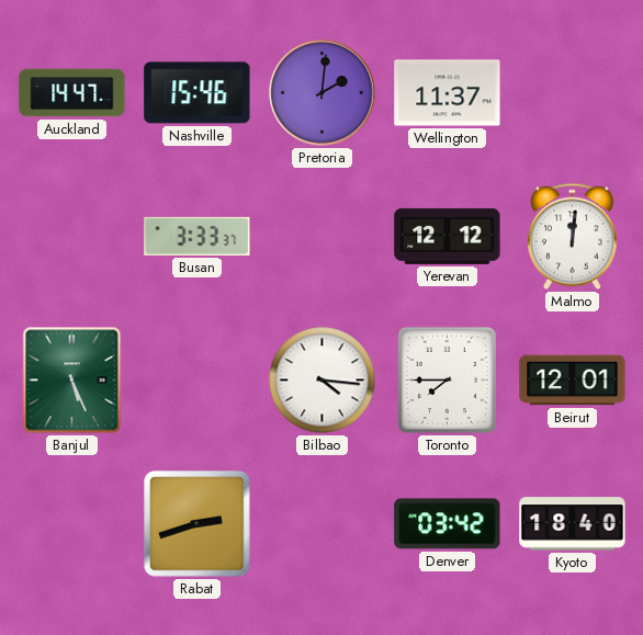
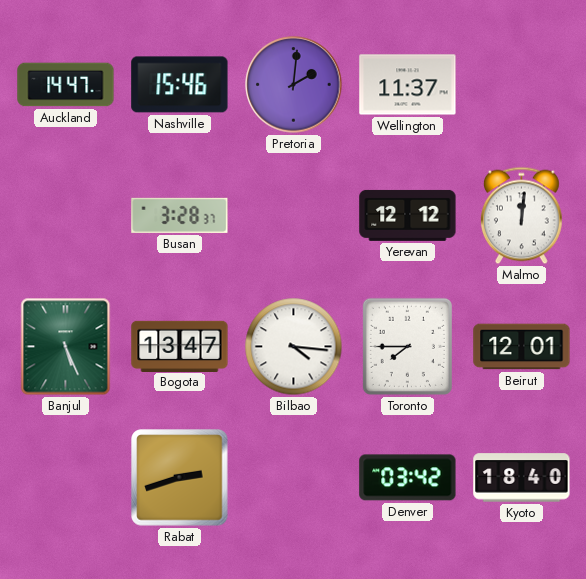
Busan: 3:33 -> 3:28 (180, 215)
Bogota: none -> 13:47 (180, 346)
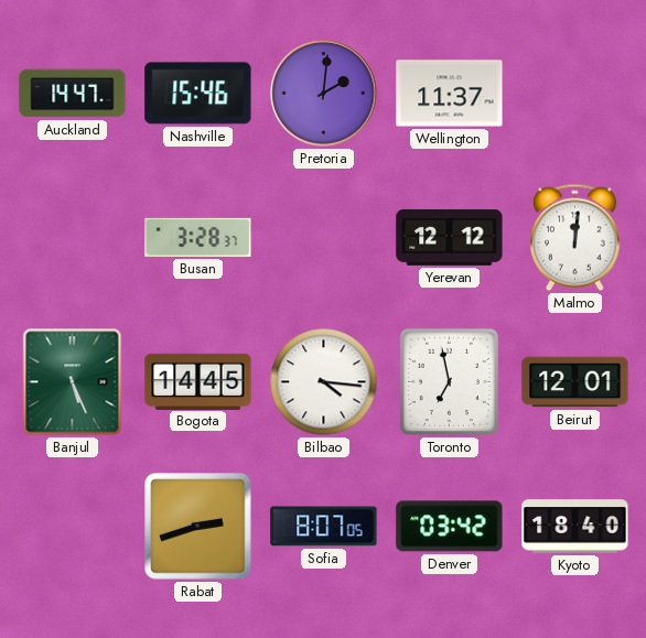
Bogota: 13:47 -> 14:45 (198, 381)
Toronto: 7:45 -> 6:58 (449, 381)
Sofia: none -> 8:07 (324, 527)
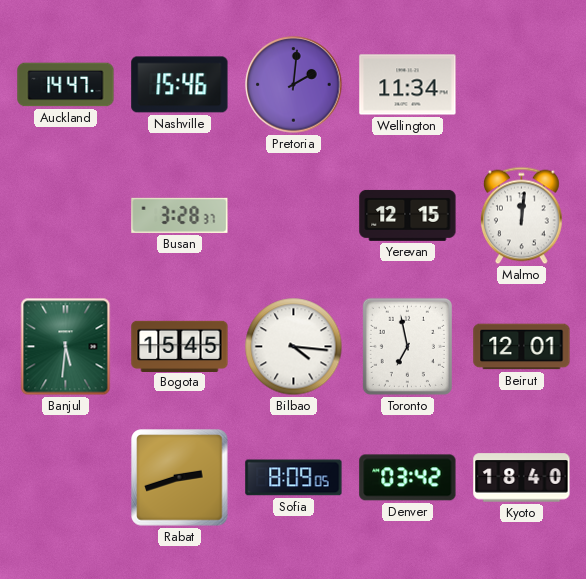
Wellington: 11:37 -> 11:34 (408, 85)
Yerevan: 12:12 -> 12:15 (408, 215)
Banjul: 5:26 -> 5:31 (66, 347)
Bogota: 14:45 -> 15:45 (180, 346)
Sofia: 8:07 -> 8:09 (294, 478)
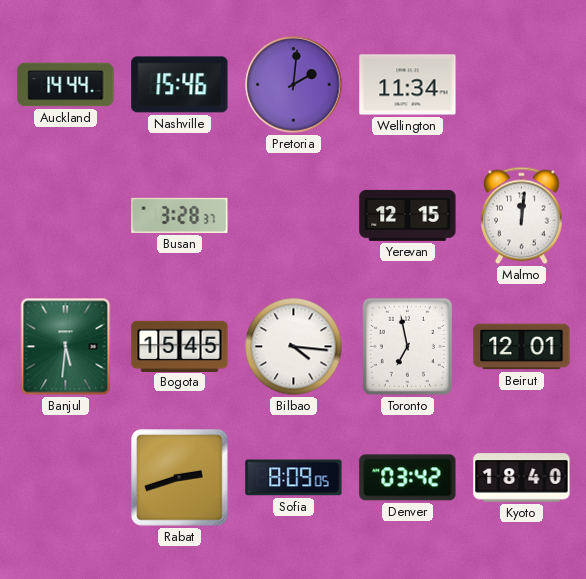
Auckland: 14:47 -> 14:44 (66, 85)
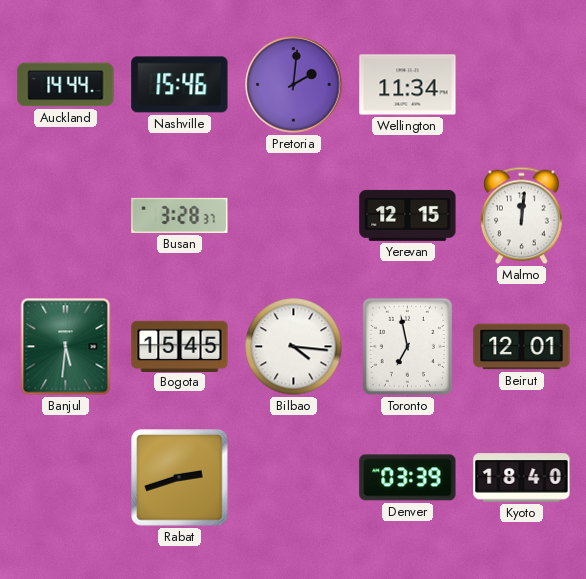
Sofia: 8:09 -> none (294, 478)
Denver: 03:42 -> 03:39 (408, 478)
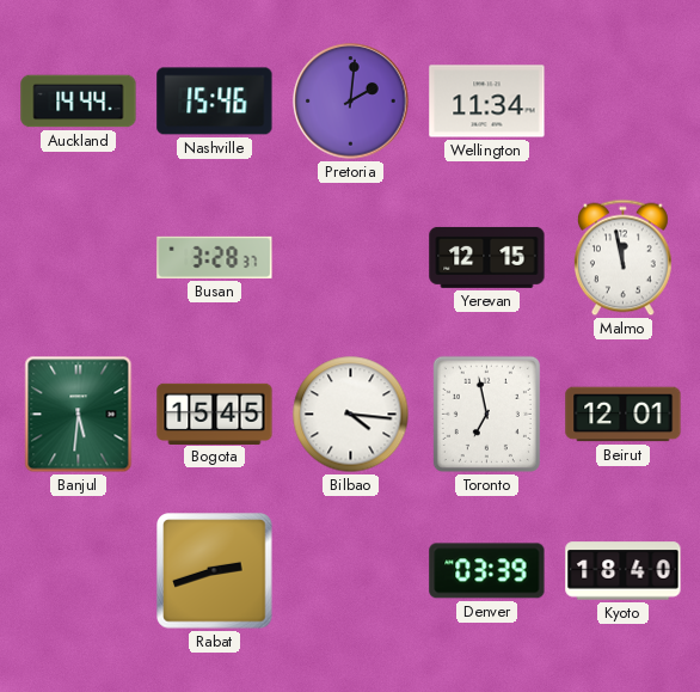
Malmo: 12:01 -> 11:58 (622, 258)
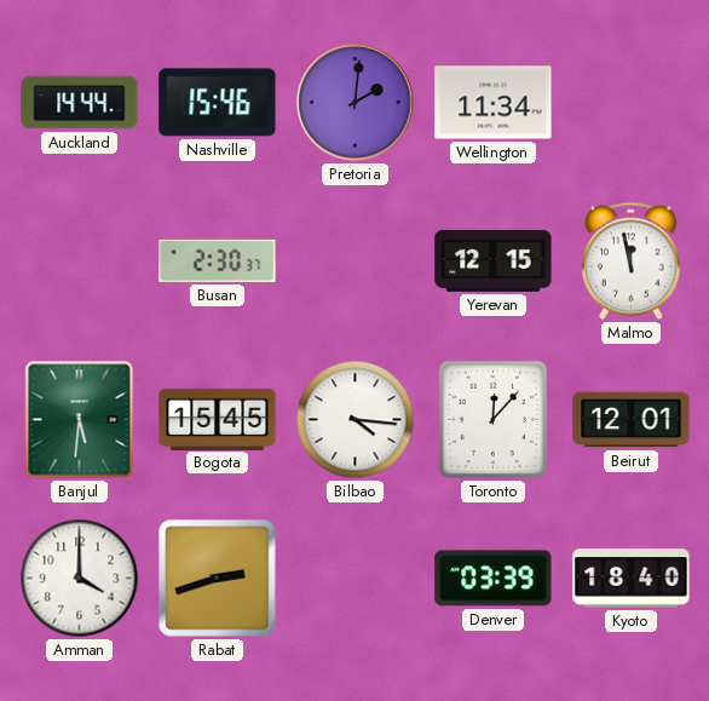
Busan: 3:28 -> 2:30 (218, 260)
Toronto: 6:58 -> 12:07 (492, 419)
Amman: none -> 4:00 (80, 579)
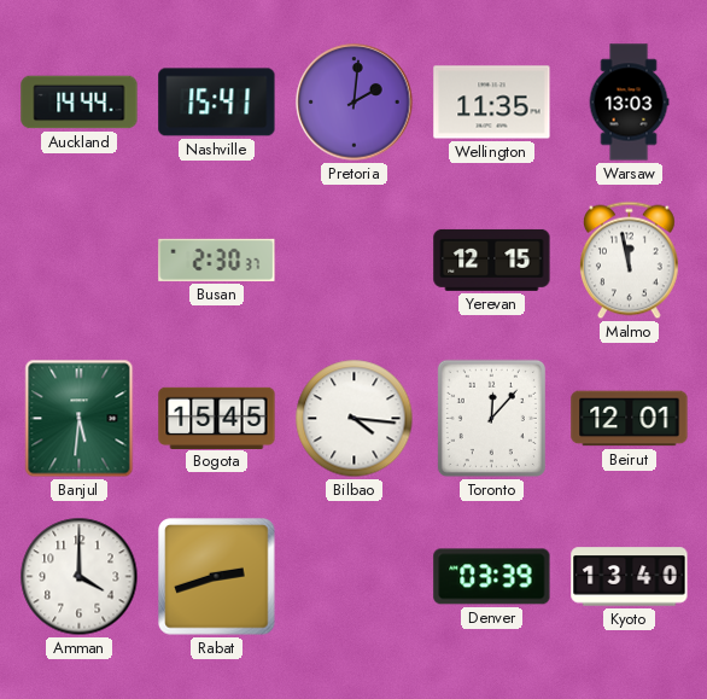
Nashville: 15:46 -> 15:41 (217, 103)
Wellington: 11:34 -> 11:35 (492, 103)
Warsaw: none -> 13:03 (629, 103)
Kyoto: 18:40 -> 13:40 (630, 577)
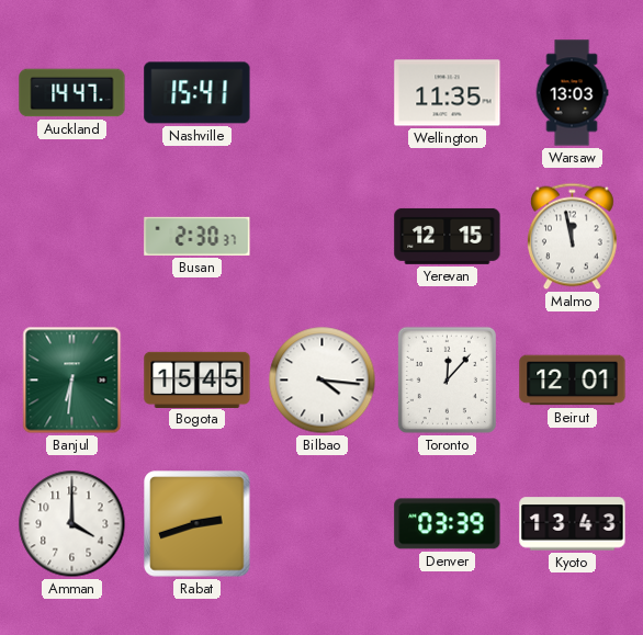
Auckland: 14:44 -> 14:47 (72, 93)
Pretoria: 2:01 -> none (355, 103)
Banjul: 5:31 -> 6:31 (72, 381)
Kyoto: 13:40 -> 13:43 (573, 524)
